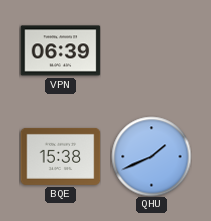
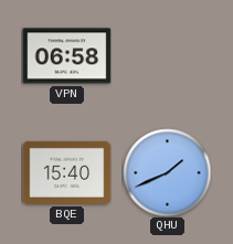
VPN: 06:39 -> 06:58 (66, 56)
BQE: 15:38 -> 15:40 (66, 172)
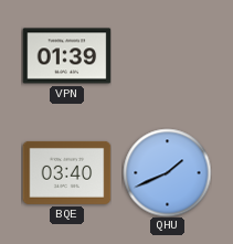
VPN: 06:58 -> 01:39 (66, 56)
BQE: 15:40 -> 03:40 (66, 172)
